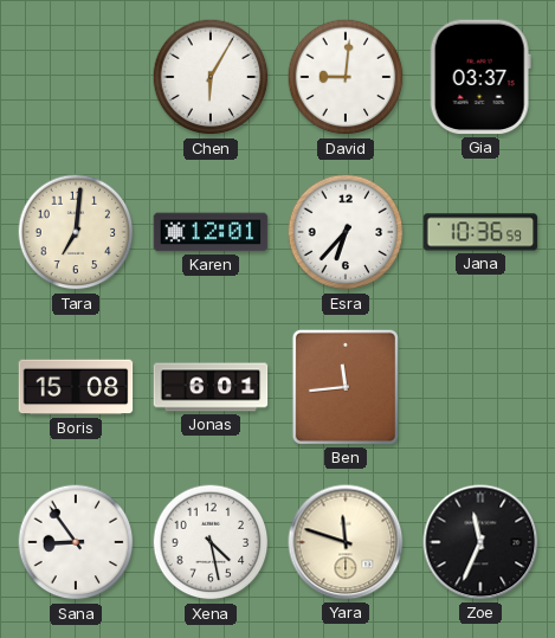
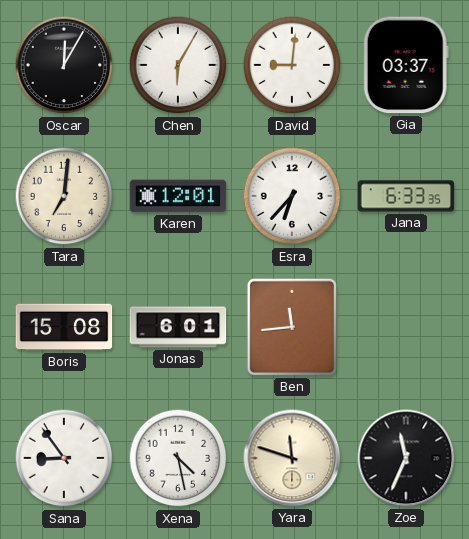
Oscar: none -> 12:05 (64, 65)
Jana: 10:36 -> 6:33 (406, 196)
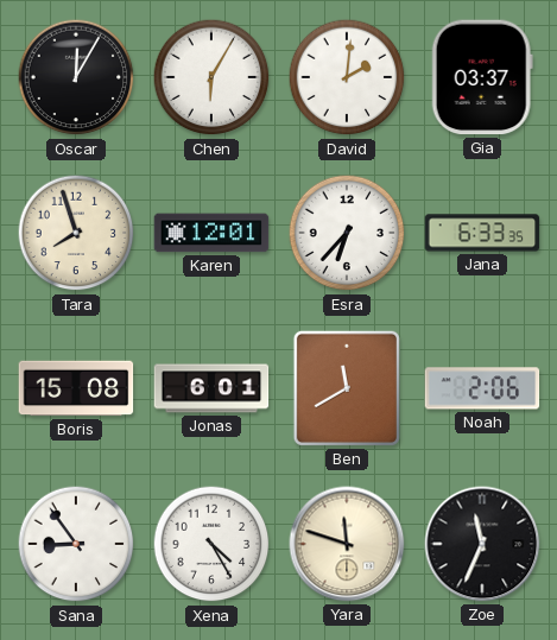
David: 9:01 -> 2:01 (347, 77)
Tara: 7:01 -> 7:57 (76, 233)
Ben: 11:44 -> 11:40 (347, 388)
Noah: none -> 2:06 (482, 388)
Xena: 4:28 -> 4:25 (211, 544)
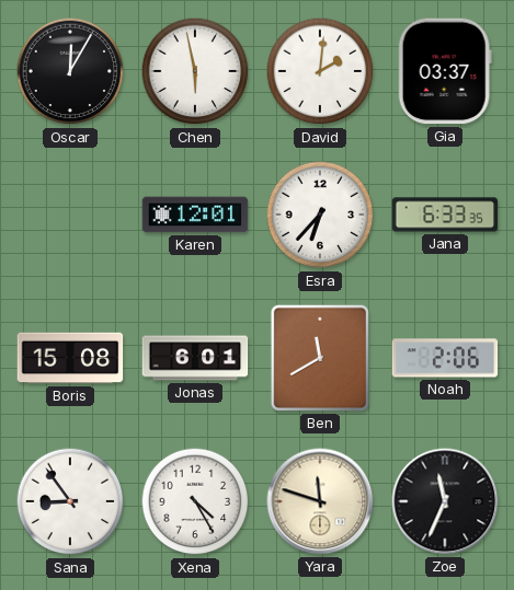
Chen: 6:05 -> 5:58 (195, 71)
Tara: 7:57 -> none (76, 233)
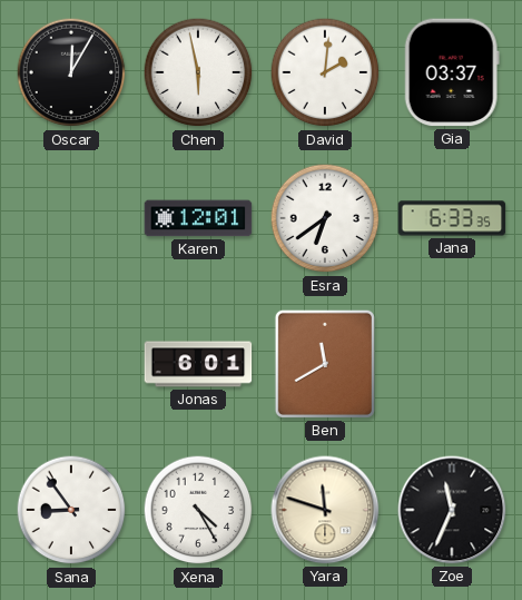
Esra: 6:37 -> 6:39 (325, 218)
Boris: 15:08 -> none (70, 358)
Noah: 2:06 -> none (445, 358)
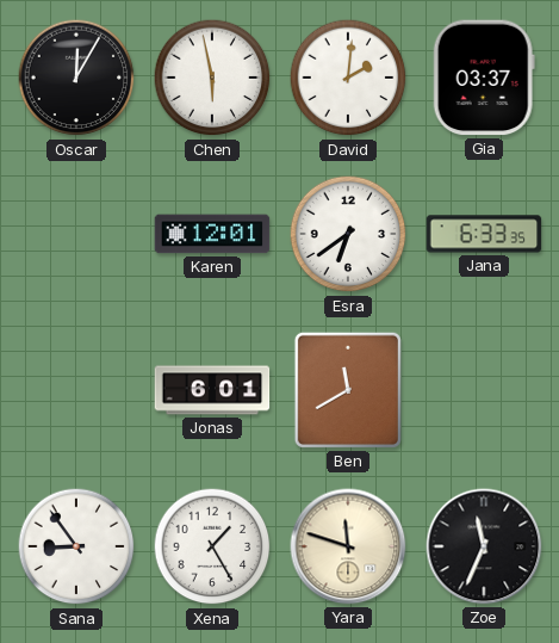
Xena: 4:25 -> 1:25 (212, 546)
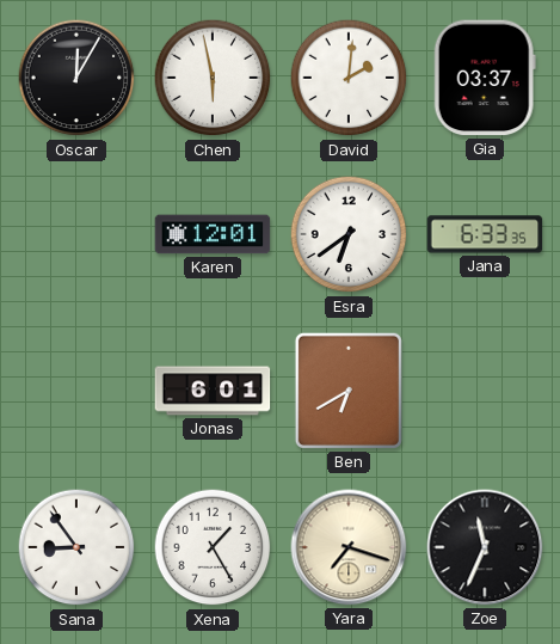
Ben: 11:40 -> 6:40 (349, 391)
Yara: 11:48 -> 7:18 (349, 547)
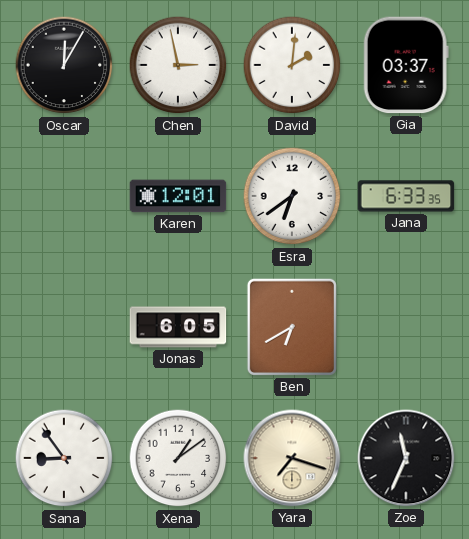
Chen: 5:58 -> 2:58 (178, 65)
Jonas: 6:01 -> 6:05 (178, 327)
Xena: 1:25 -> 1:09 (178, 458)
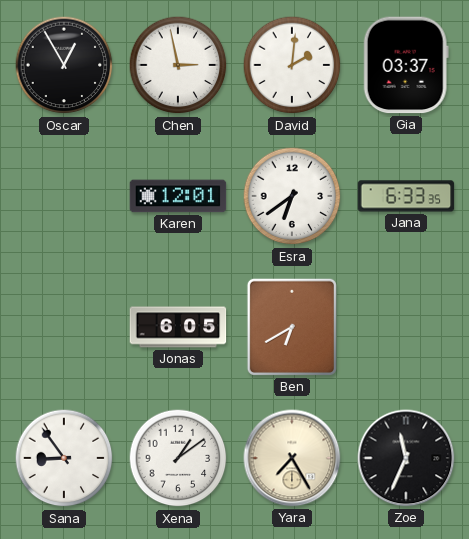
Oscar: 12:05 -> 12:55 (64, 65)
Yara: 7:18 -> 7:25 (292, 458)
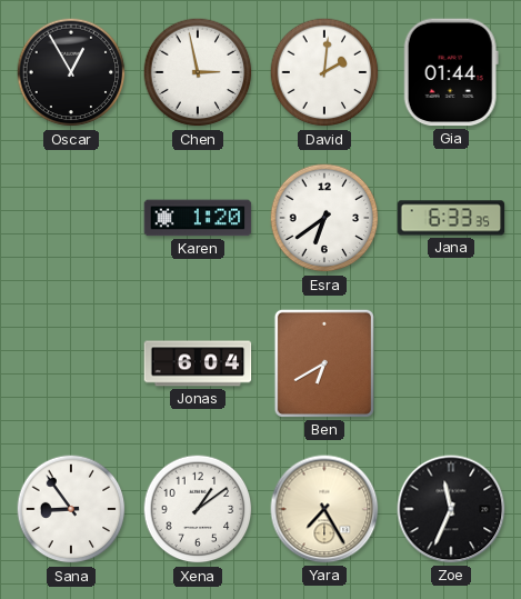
Gia: 03:37 -> 01:44 (451, 72)
Karen: 12:01 -> 1:20 (198, 218)
Jonas: 6:05 -> 6:04 (198, 363)
